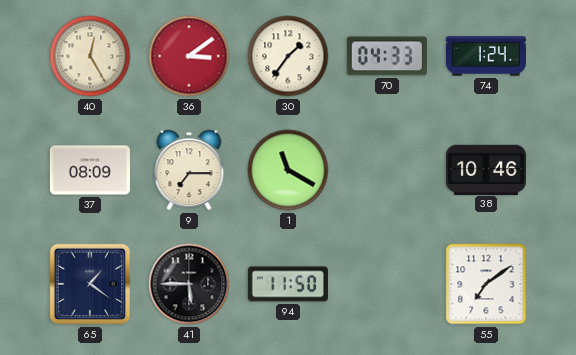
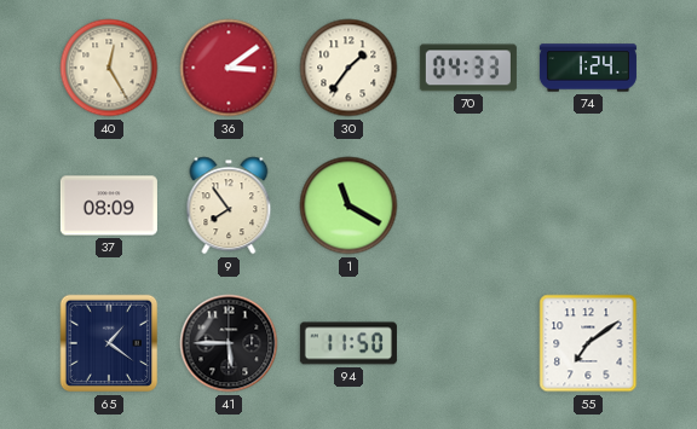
9: 7:15 -> 7:54 (229, 205)
38: 10:46 -> none (486, 169)
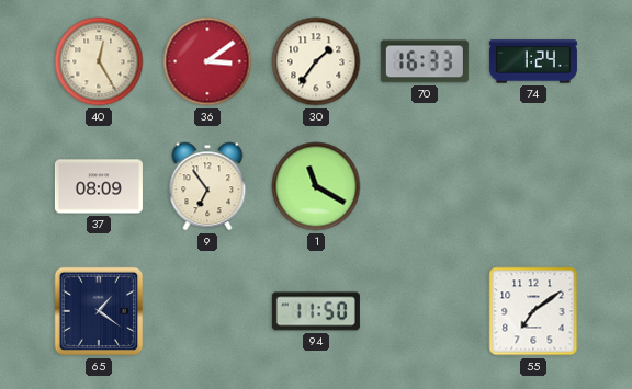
70: 04:33 -> 16:33 (425, 61)
9: 7:54 -> 6:54 (207, 186)
41: 5:45 -> none (229, 343)
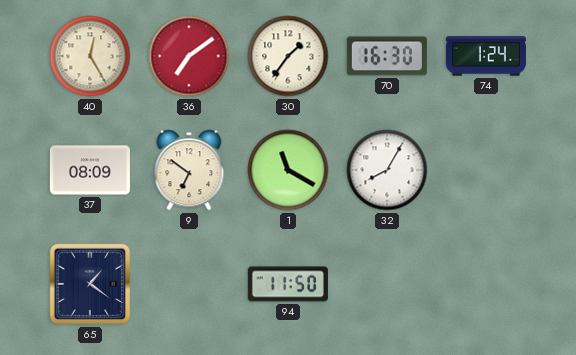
36: 3:09 -> 7:09 (189, 56)
70: 16:33 -> 16:30 (387, 56)
9: 6:54 -> 6:51 (189, 170)
32: none -> 8:05 (387, 170)
55: 7:09 -> none (533, 311)
